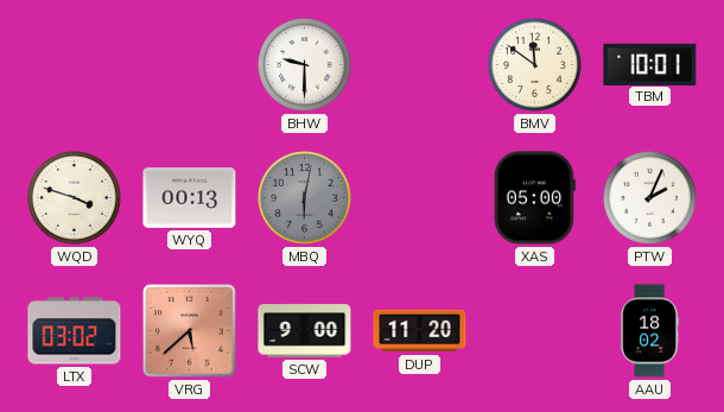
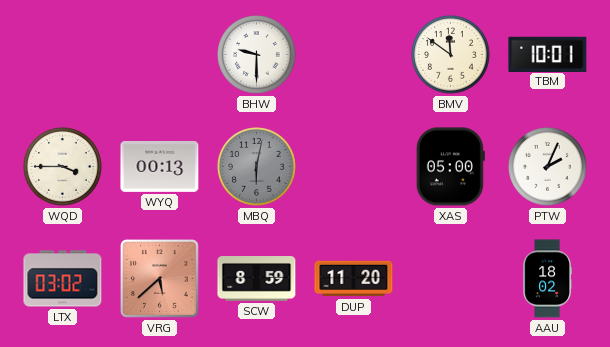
WQD: 3:48 -> 3:45 (63, 167)
SCW: 9:00 -> 8:59 (257, 279)
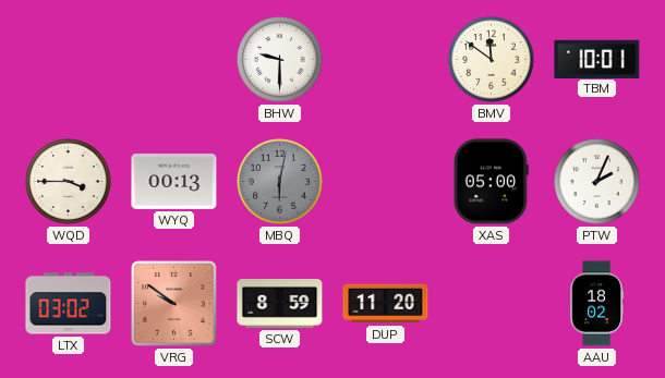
VRG: 5:38 -> 9:51 (174, 304)
